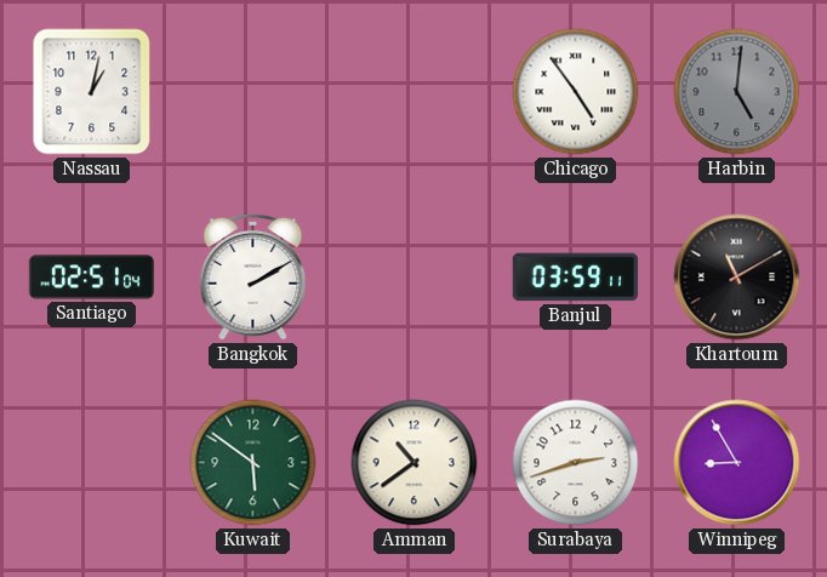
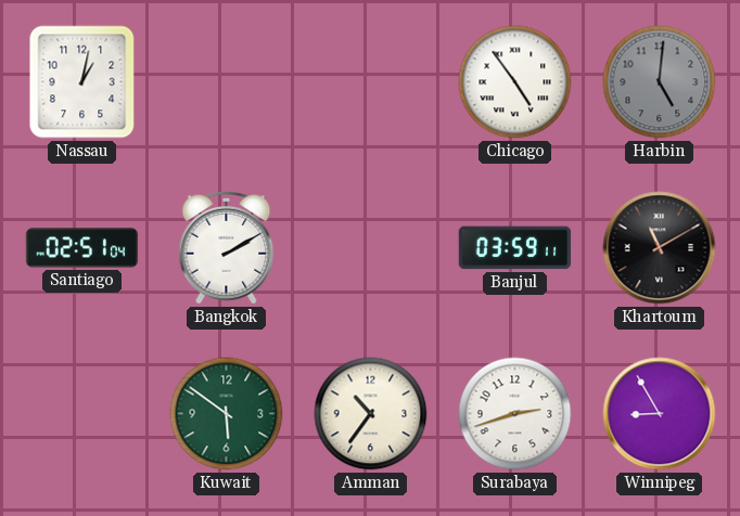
Amman: 10:39 -> 10:36 (371, 414)
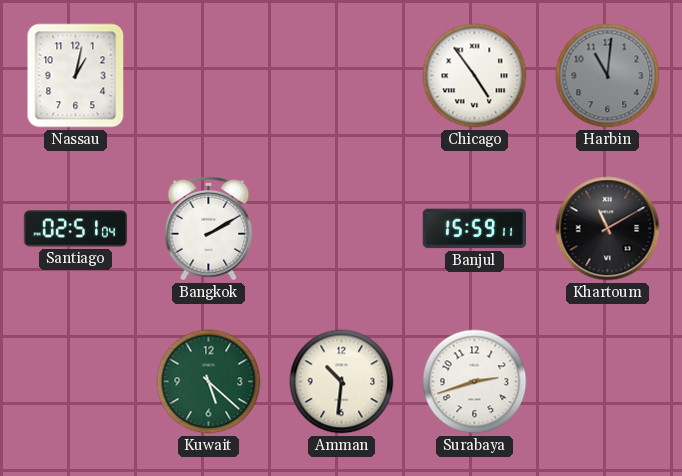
Harbin: 5:01 -> 11:01 (608, 76)
Banjul: 03:59 -> 15:59 (475, 229)
Kuwait: 5:51 -> 5:22 (209, 382)
Amman: 10:36 -> 10:31 (342, 382)
Winnipeg: 8:55 -> none (660, 414)
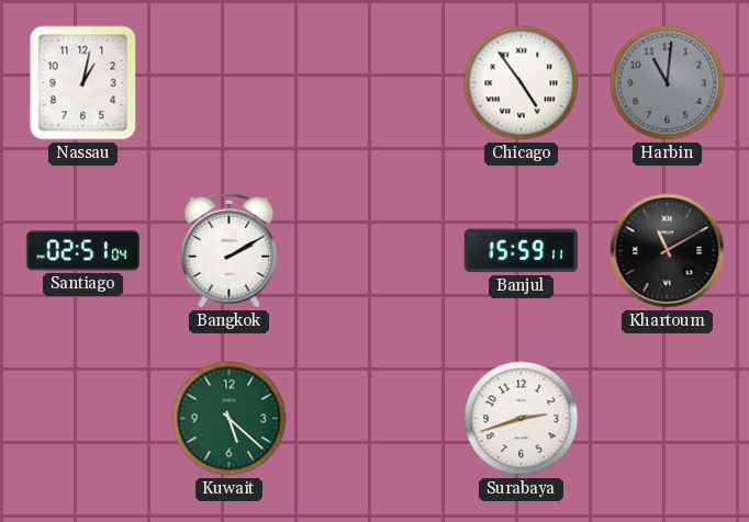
Amman: 10:31 -> none (342, 382)
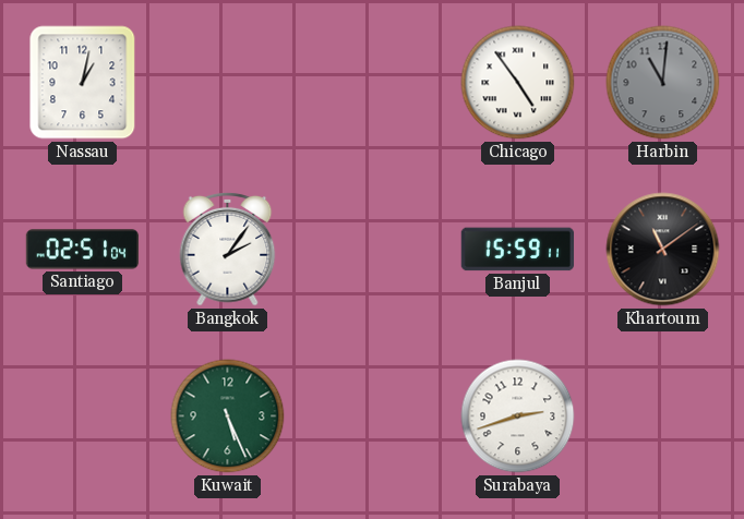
Bangkok: 2:10 -> 2:06 (228, 250)
Khartoum: 11:10 -> 11:09 (663, 250)
Kuwait: 5:22 -> 5:26 (228, 417)
